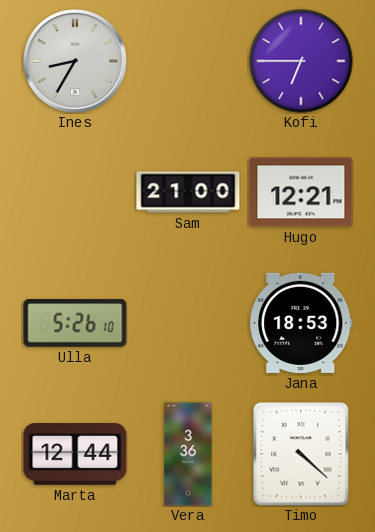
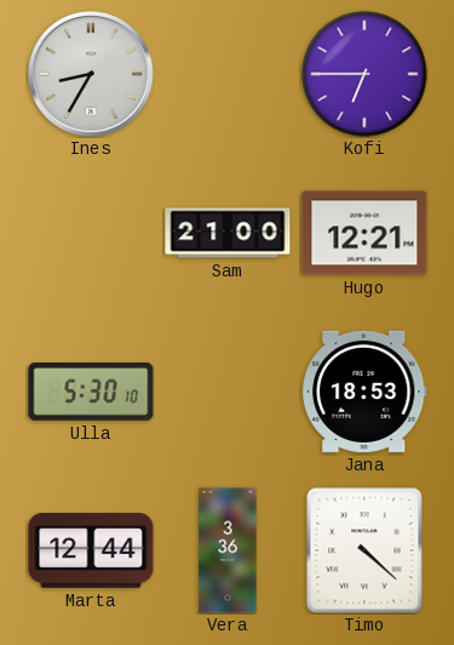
Ulla: 5:26 -> 5:30 (91, 392)
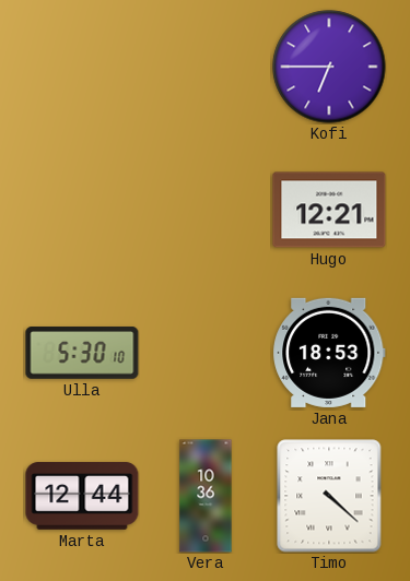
Ines: 8:35 -> none (92, 75)
Sam: 21:00 -> none (228, 233)
Vera: 3:36 -> 10:36 (206, 496)
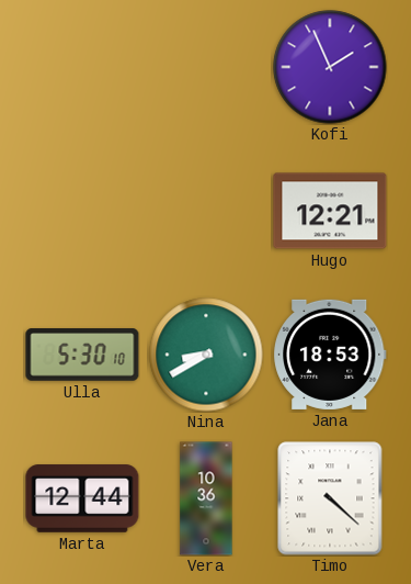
Kofi: 6:45 -> 1:56 (330, 67)
Nina: none -> 8:40 (206, 355)
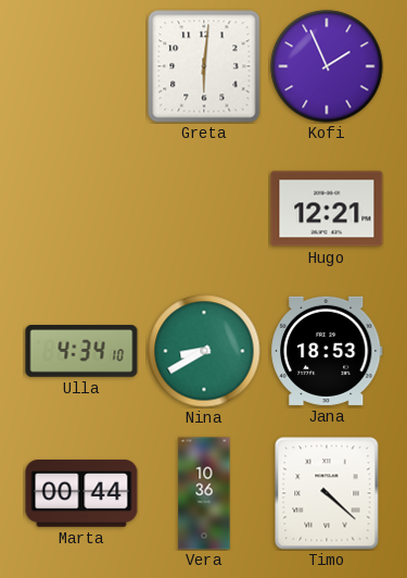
Greta: none -> 6:01 (204, 66)
Ulla: 5:30 -> 4:34 (81, 351)
Marta: 12:44 -> 00:44 (81, 493)
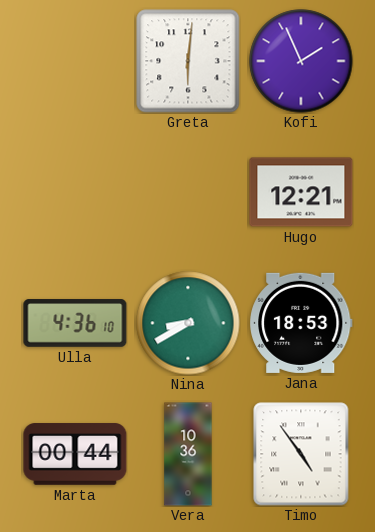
Ulla: 4:34 -> 4:36 (75, 323)
Timo: 4:22 -> 4:54 (301, 454)
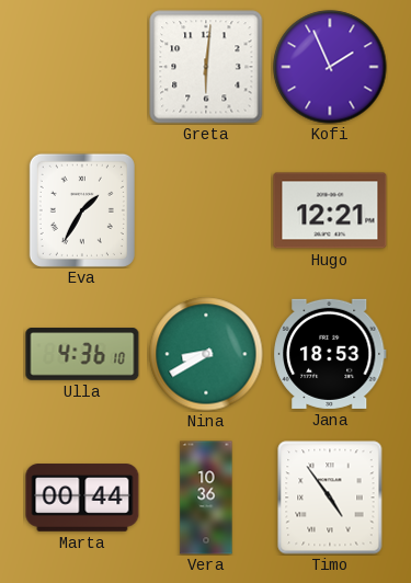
Eva: none -> 1:35 (82, 210)
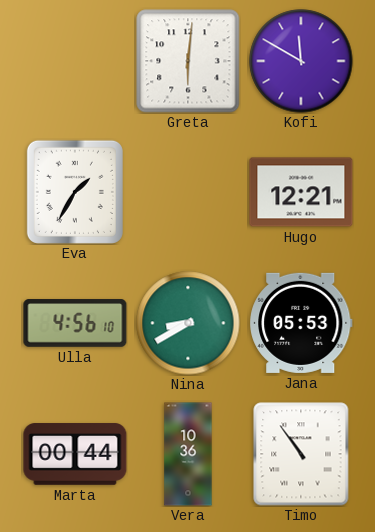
Kofi: 1:56 -> 11:50 (301, 61)
Ulla: 4:36 -> 4:56 (75, 323)
Jana: 18:53 -> 05:53 (301, 323)
Timo: 4:54 -> 10:54 (301, 454)
